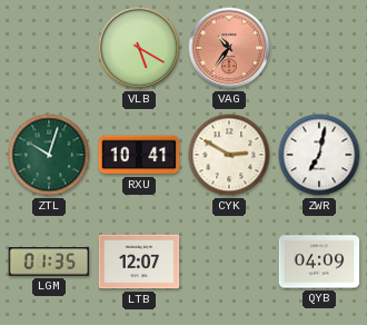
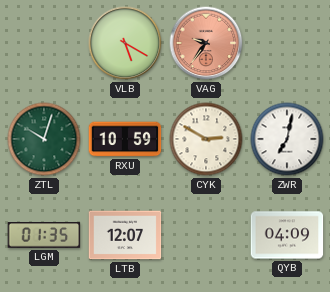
VAG: 10:36 -> 9:36 (206, 43)
RXU: 10:41 -> 10:59 (125, 139)
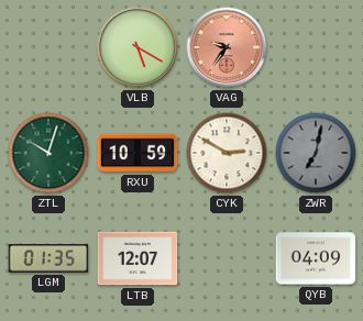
ZWR dial: white -> grey (316, 153)
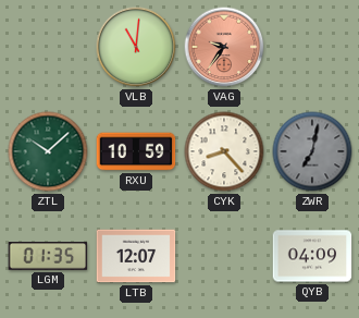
VLB: 5:20 -> 11:01 (136, 47)
ZTL: 10:03 -> 10:08 (48, 151)
CYK: 2:50 -> 8:23 (224, 151)
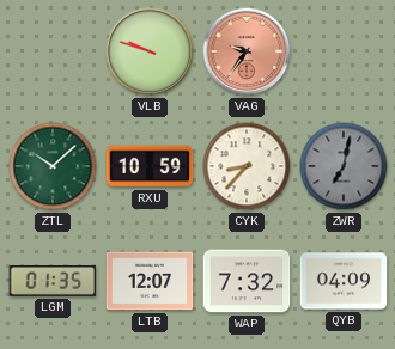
VLB: 11:01 -> 9:48 (150, 51)
CYK: 8:23 -> 8:37 (247, 166)
WAP: none -> 7:32 (247, 281)
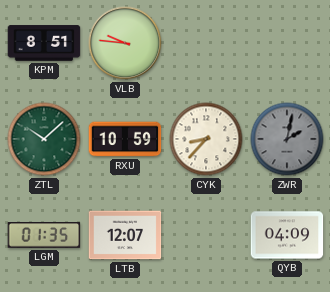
KPM: none -> 8:51 (44, 43)
VLB: 9:48 -> 9:46 (125, 43)
VAG: 9:36 -> none (247, 51)
ZWR: 7:02 -> 2:02 (287, 139)
WAP: 7:32 -> none (247, 281)
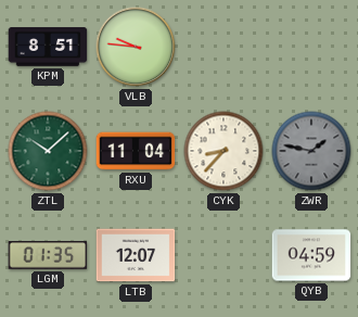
RXU: 10:59 -> 11:04 (136, 151)
ZWR: 2:02 -> 1:47 (311, 151)
QYB: 04:09 -> 04:59 (311, 255)
